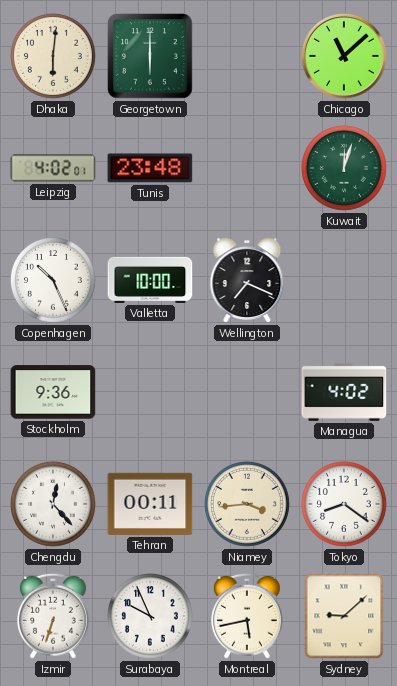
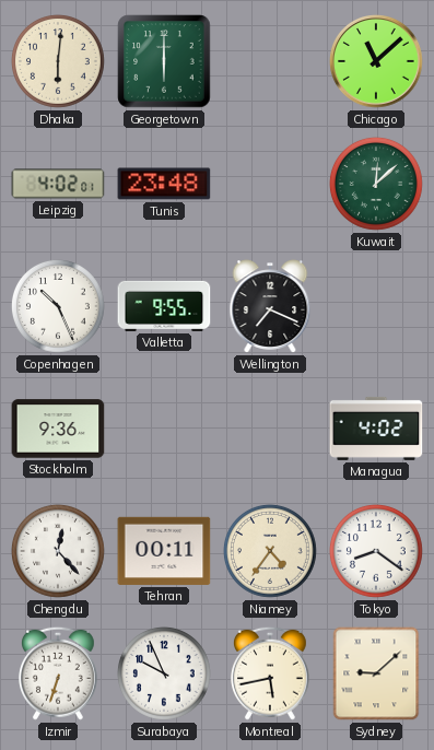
Kuwait: 12:03 -> 12:08 (376, 184)
Valletta: 10:00 -> 9:55 (164, 306)
Niamey: 3:44 -> 4:36 (270, 551)
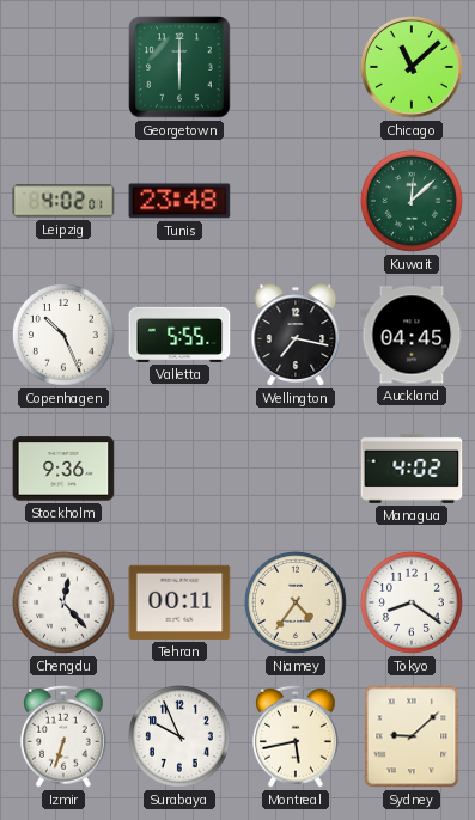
Dhaka: 6:01 -> none (58, 61)
Valletta: 9:55 -> 5:55 (179, 335)
Wellington: 7:19 -> 7:17 (296, 335)
Auckland: none -> 04:45 (412, 335)
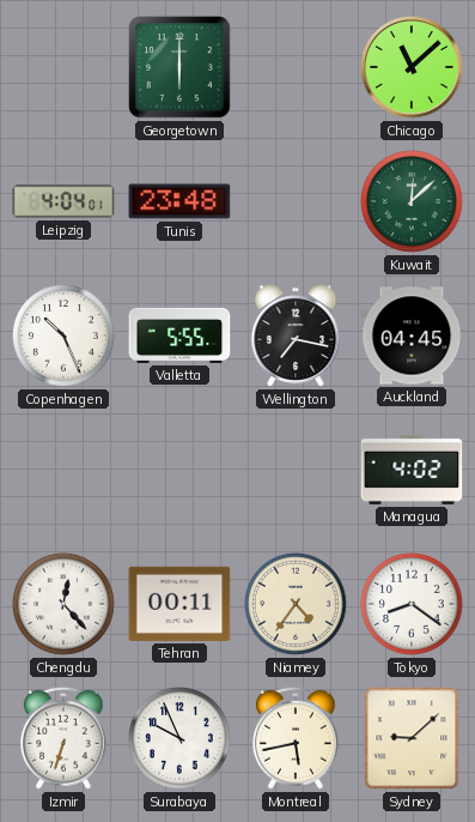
Leipzig: 4:02 -> 4:04 (63, 201)
Stockholm: 9:36 -> none (63, 469)
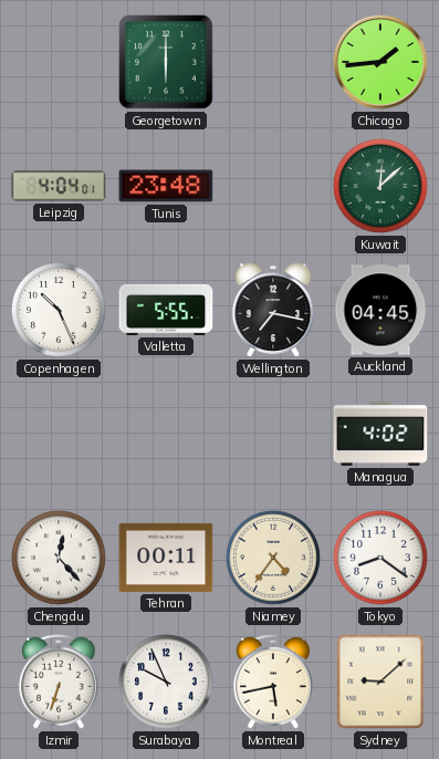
Chicago: 11:08 -> 1:44 (380, 62)
